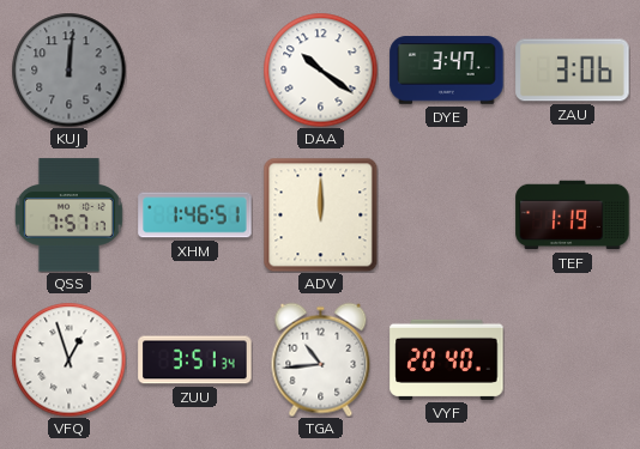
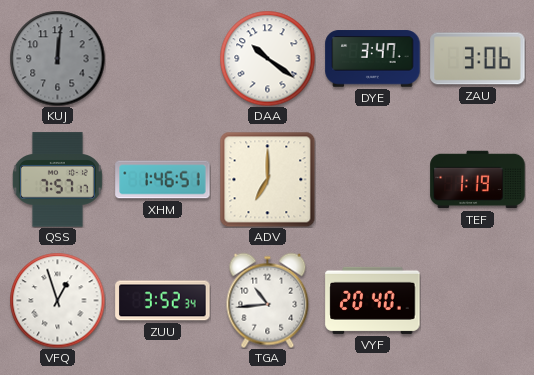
ADV: 12:00 -> 7:00 (267, 179)
ZUU: 3:51 -> 3:52 (163, 301)
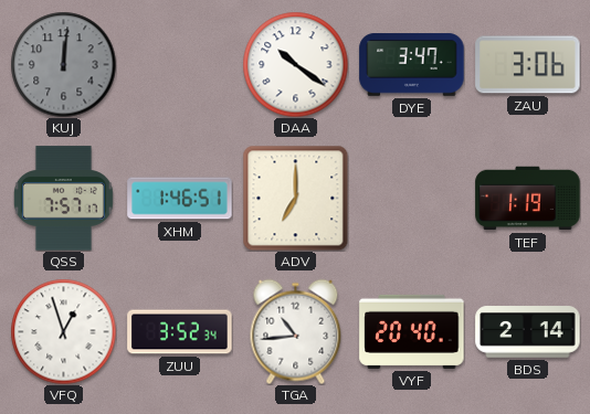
BDS: none -> 2:14 (528, 332)
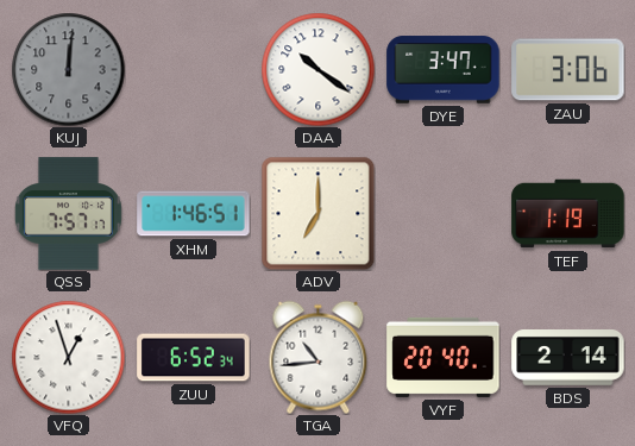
ZUU: 3:52 -> 6:52 (194, 358)
